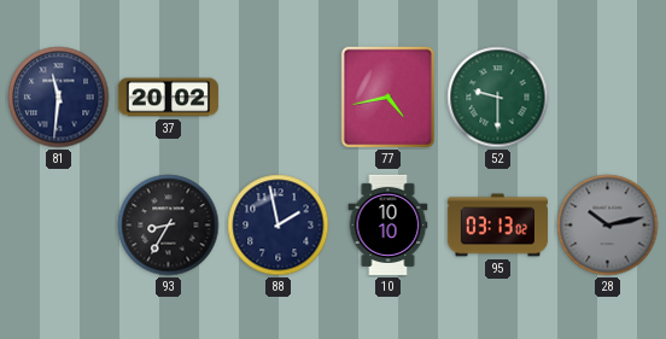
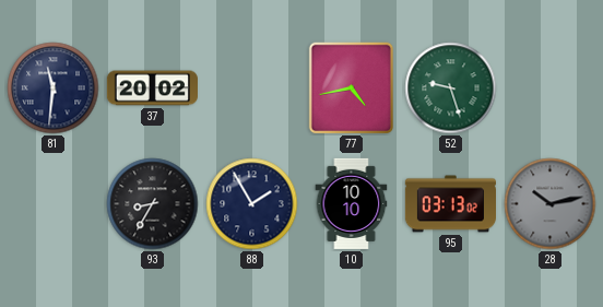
52: 9:30 -> 9:27 (451, 88)
88: 1:58 -> 1:55 (252, 204)
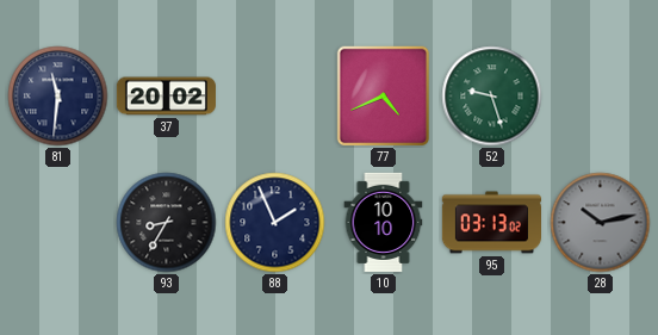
77: 4:43 -> 4:41 (384, 97)
88: 1:55 -> 1:56 (275, 223)
